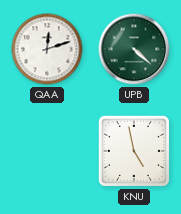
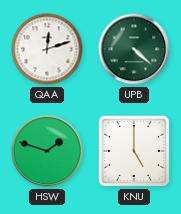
HSW: none -> 1:48 (47, 151)
KNU: 4:58 -> 5:00 (134, 151)
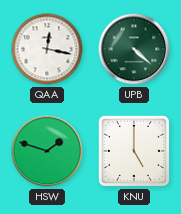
QAA: 12:12 -> 12:17 (47, 49)
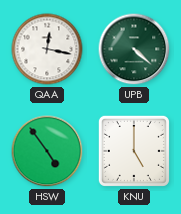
HSW: 1:48 -> 4:54 (47, 151)
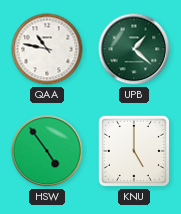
QAA: 12:17 -> 10:47 (47, 49)
UPB: 4:22 -> 1:22 (134, 49)
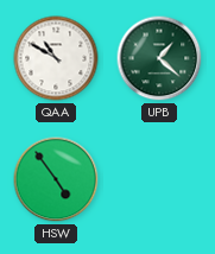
QAA: 10:47 -> 10:50 (56, 58)
KNU: 5:00 -> none (134, 151)
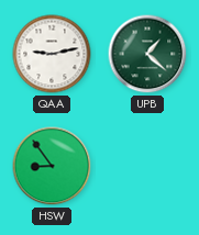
QAA: 10:50 -> 9:13 (52, 54)
HSW: 4:54 -> 8:54 (52, 166)
